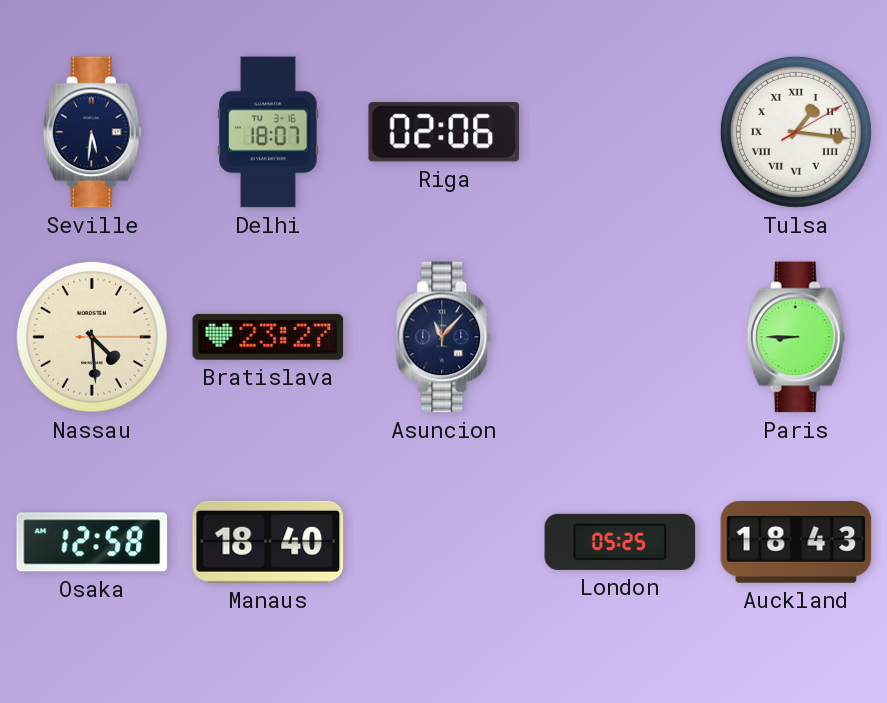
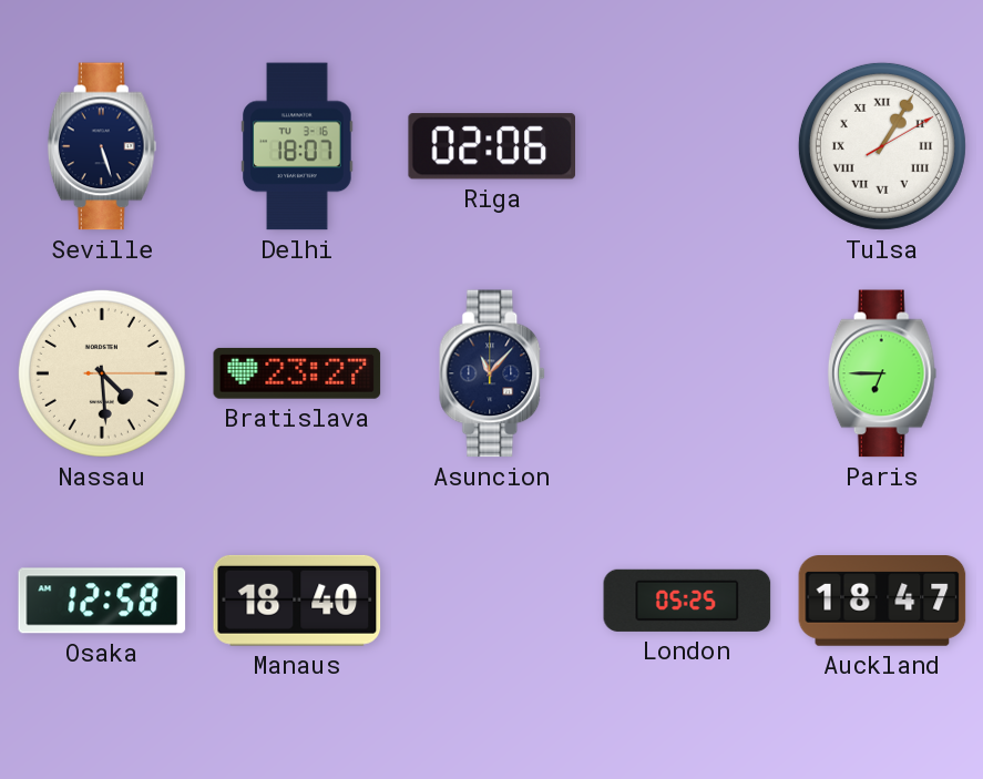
Seville: 5:31 -> 5:27 (102, 146)
Tulsa: 1:16 -> 1:05 (882, 146)
Paris: 8:45 -> 6:45 (882, 373)
Auckland: 18:43 -> 18:47 (882, 602)
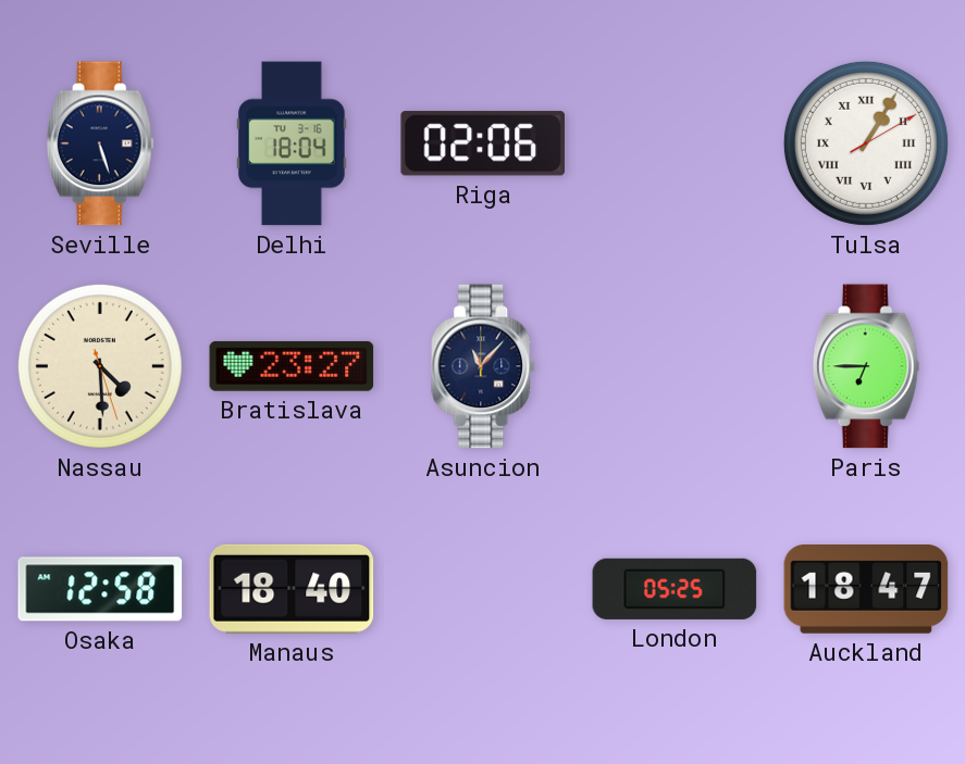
Delhi: 18:07 -> 18:04 (292, 143)
Nassau: 4:29:15 -> 4:29:27 (100, 366)
